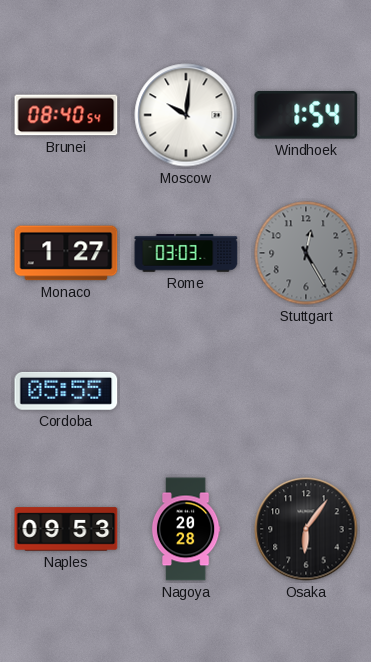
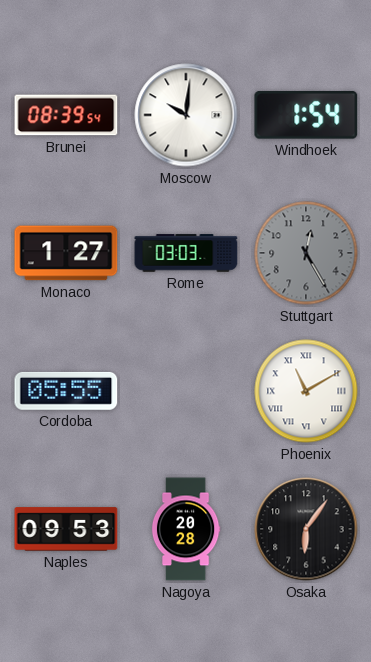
Brunei: 08:40 -> 08:39 (66, 115)
Phoenix: none -> 11:10 (306, 391)
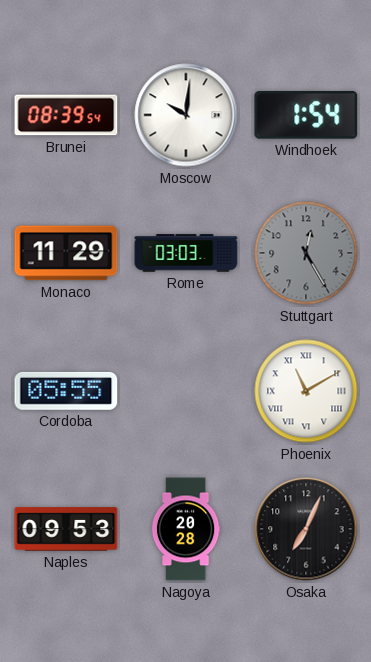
Monaco: 1:27 -> 11:29 (66, 253)
Osaka: 6:06 -> 7:04 (306, 529)
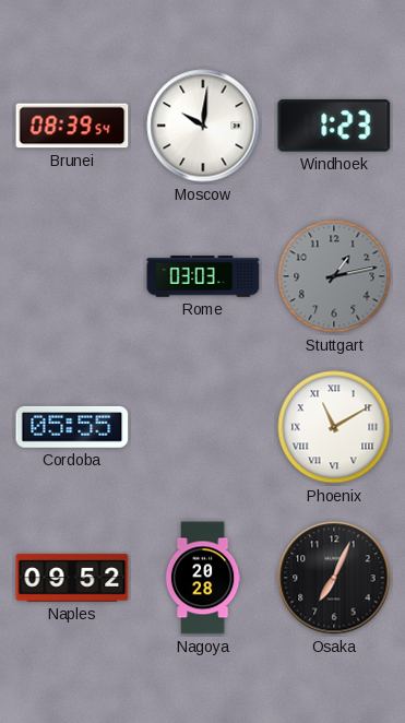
Windhoek: 1:54 -> 1:23 (334, 126)
Monaco: 11:29 -> none (66, 253)
Stuttgart: 12:25 -> 1:13 (334, 276)
Naples: 09:53 -> 09:52 (72, 578)
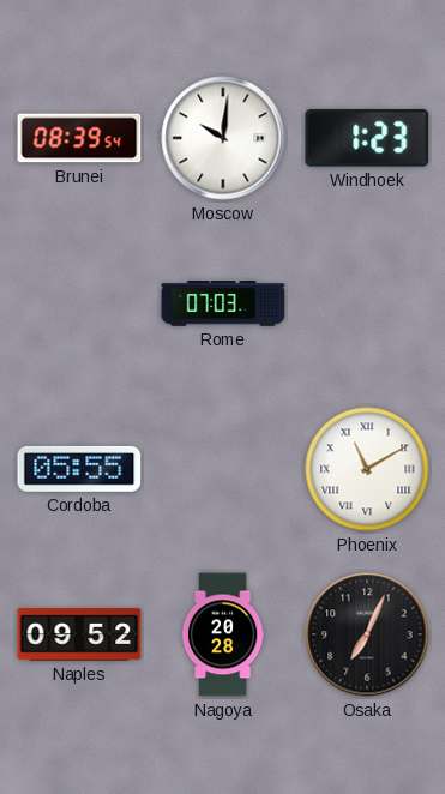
Rome: 03:03 -> 07:03 (223, 303)
Stuttgart: 1:13 -> none (334, 276)
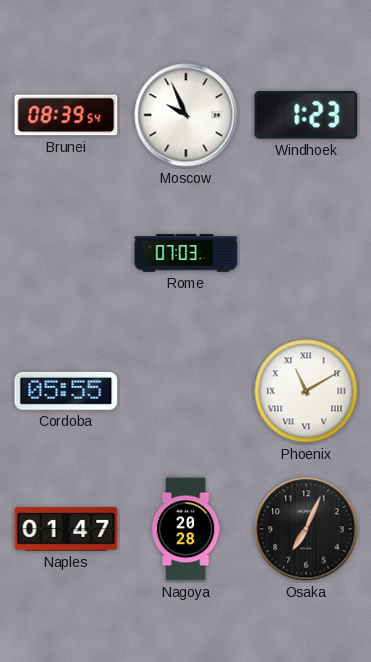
Moscow: 10:01 -> 9:56 (186, 115)
Naples: 09:52 -> 01:47 (66, 529)
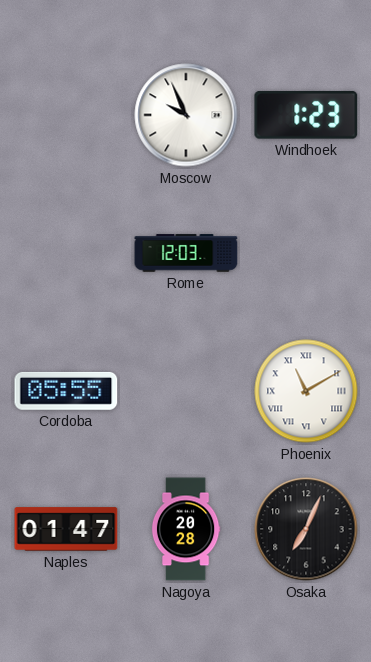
Brunei: 08:39 -> none (66, 115)
Rome: 07:03 -> 12:03 (186, 253)
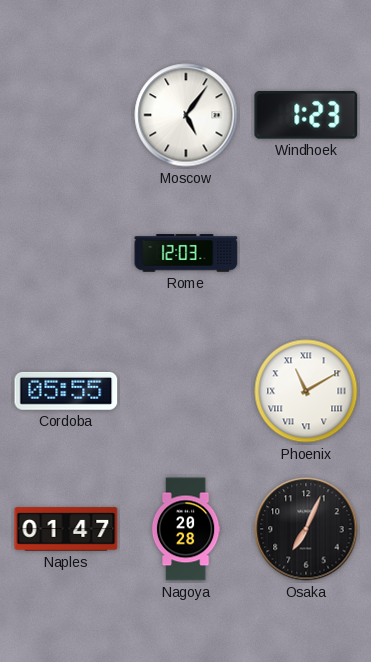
Moscow: 9:56 -> 5:06 (186, 115)
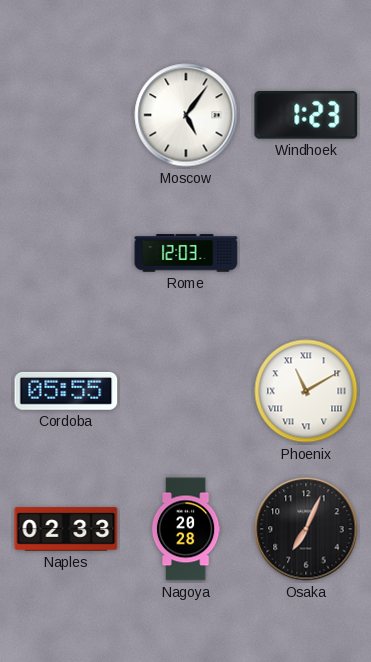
Naples: 01:47 -> 02:33 (66, 529)
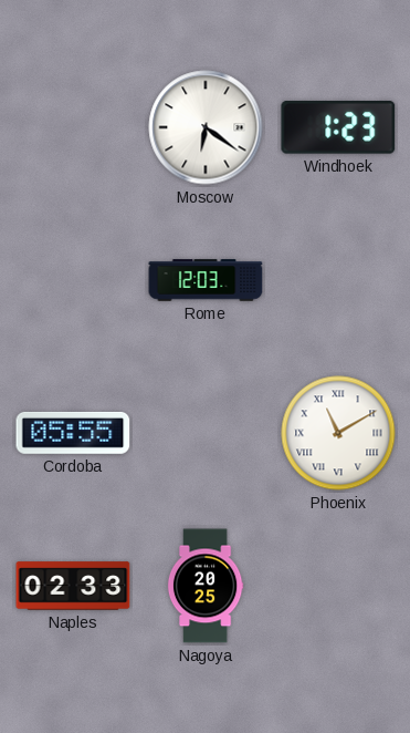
Moscow: 5:06 -> 6:21 (206, 127)
Nagoya: 20:28 -> 20:25 (206, 586)
Osaka: 7:04 -> none (306, 529)
